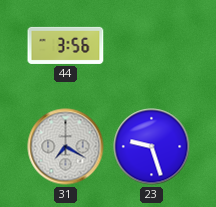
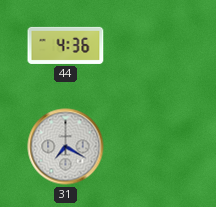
44: 3:56 -> 4:36 (66, 45)
23: 9:27 -> none (152, 147)
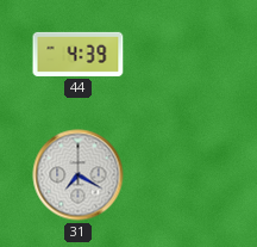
44: 4:36 -> 4:39 (79, 54)
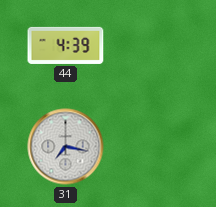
31: 7:20 -> 7:17 (66, 147)
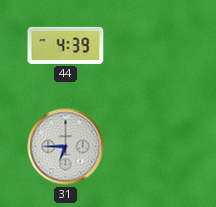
31: 7:17 -> 6:45 (66, 147)
